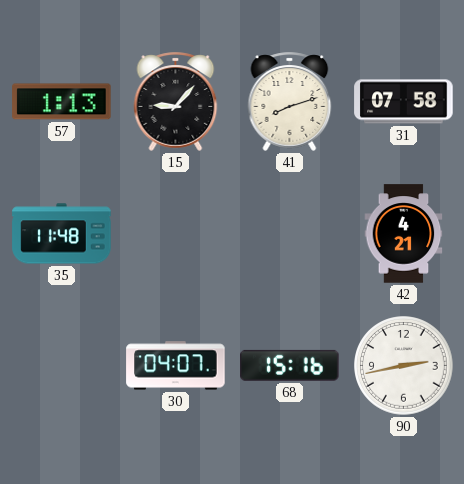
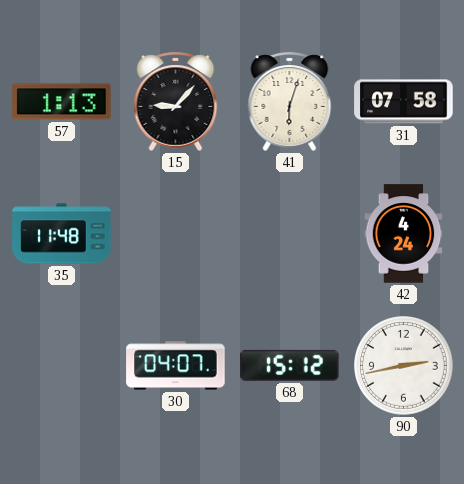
41: 8:12 -> 6:03 (290, 101)
42: 4:21 -> 4:24 (404, 234)
68: 15:16 -> 15:12 (290, 365)
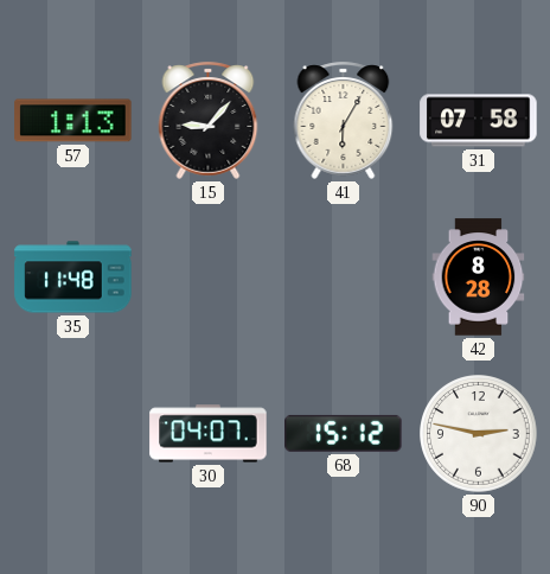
41: 6:03 -> 6:05 (344, 120)
42: 4:24 -> 8:28 (479, 278)
90: 2:43 -> 2:47 (479, 434)
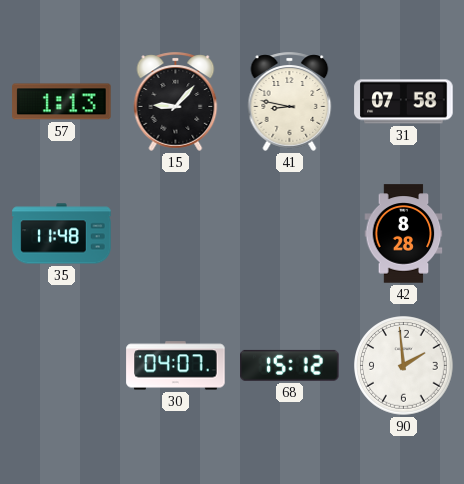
41: 6:05 -> 8:47 (290, 101)
90: 2:47 -> 1:59 (404, 366)
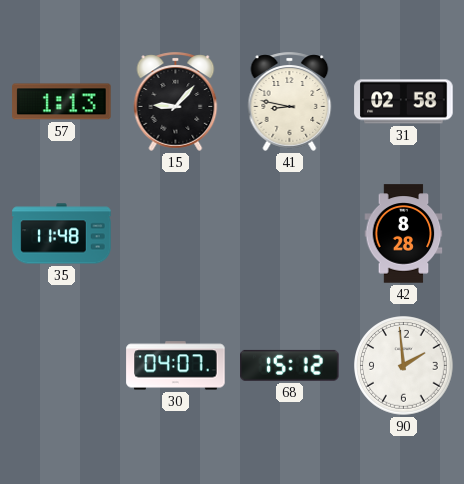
31: 07:58 -> 02:58 (404, 102)
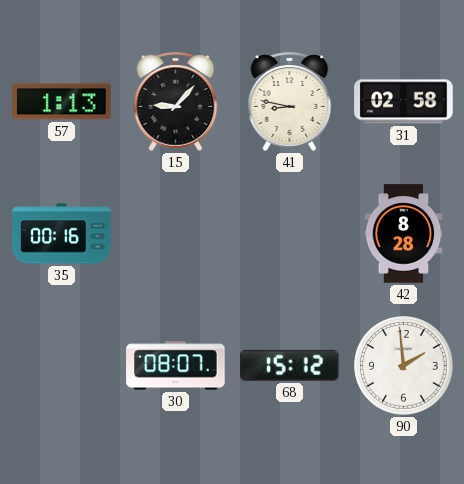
35: 11:48 -> 00:16 (62, 234)
30: 04:07 -> 08:07 (176, 366)
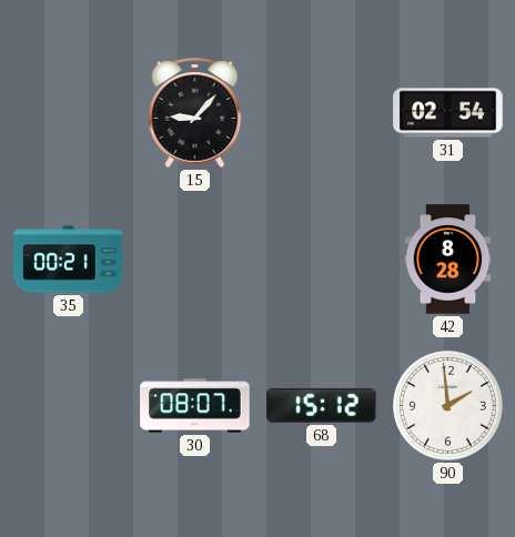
57: 1:13 -> none (62, 102)
41: 8:47 -> none (290, 101)
31: 02:58 -> 02:54 (448, 113)
35: 00:16 -> 00:21 (69, 260)
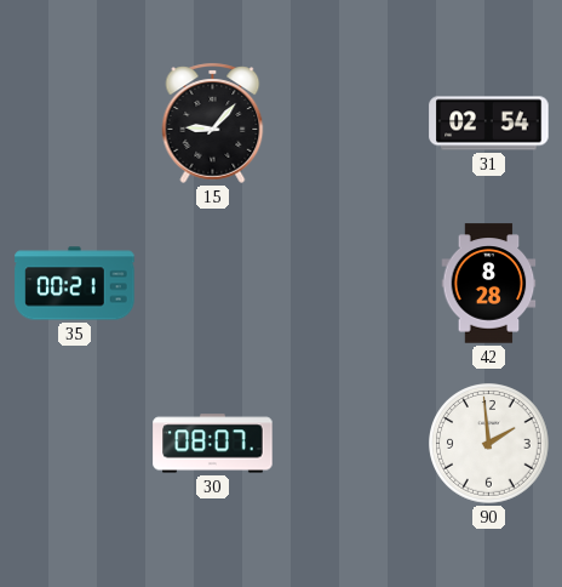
68: 15:12 -> none (322, 405)
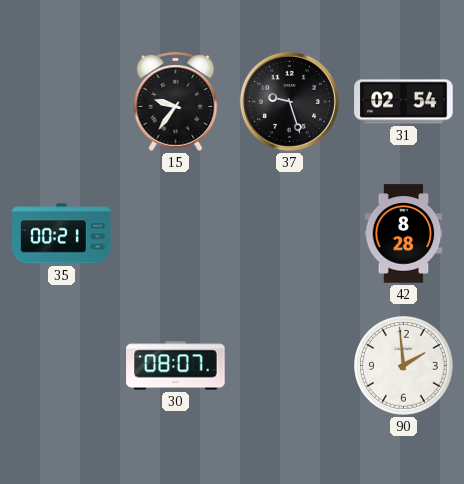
15: 9:07 -> 9:36 (176, 101)
37: none -> 9:27 (289, 101)
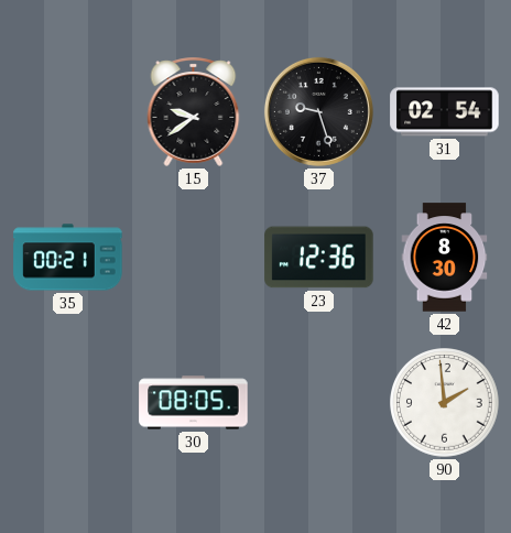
15: 9:36 -> 9:39 (194, 111)
23: none -> 12:36 (319, 258)
42: 8:28 -> 8:30 (445, 258)
30: 08:07 -> 08:05 (194, 403)
